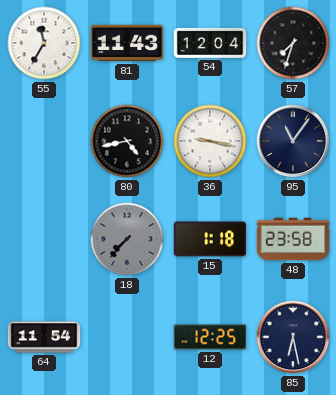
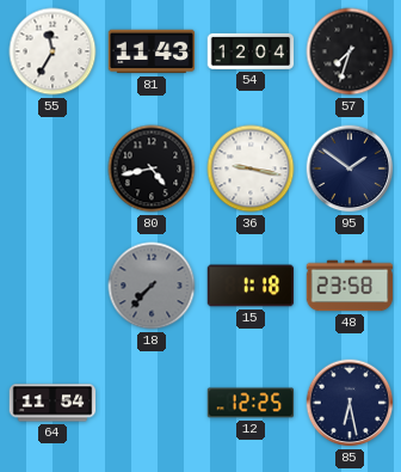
95: 11:06 -> 1:51 (350, 168)
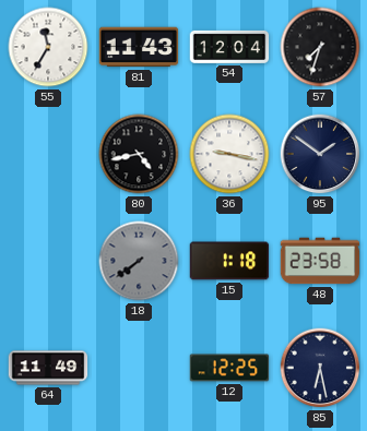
18: 7:37 -> 7:39 (139, 261)
64: 11:54 -> 11:49 (48, 368)
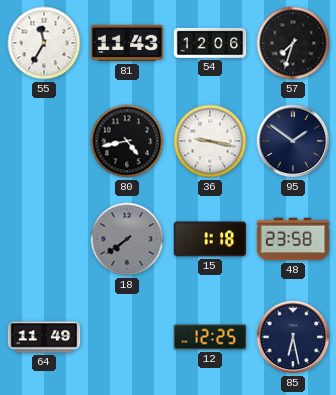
54: 12:04 -> 12:06 (210, 43)
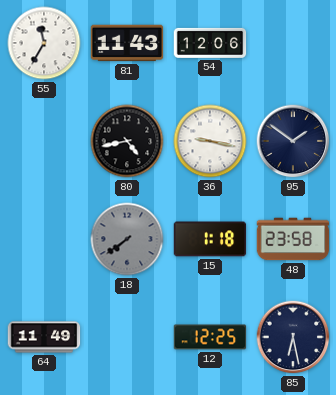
57: 7:33 -> none (293, 43)
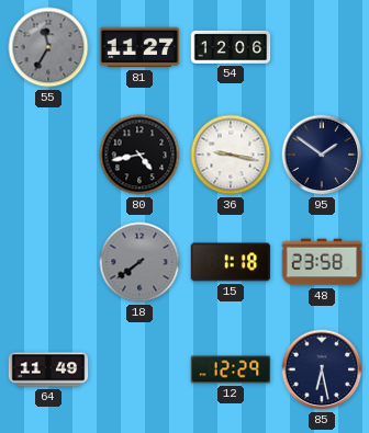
55 dial: white -> grey (48, 47)
81: 11:43 -> 11:27 (139, 47)
12: 12:25 -> 12:29 (231, 369)
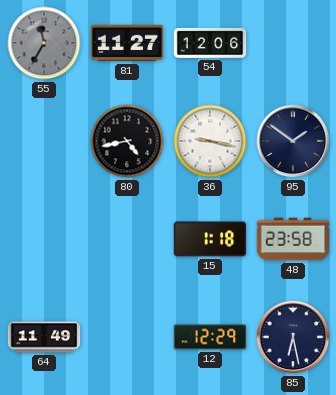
18: 7:39 -> none (139, 262)
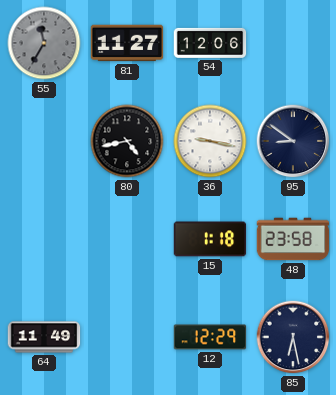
95: 1:51 -> 8:51 (293, 141)
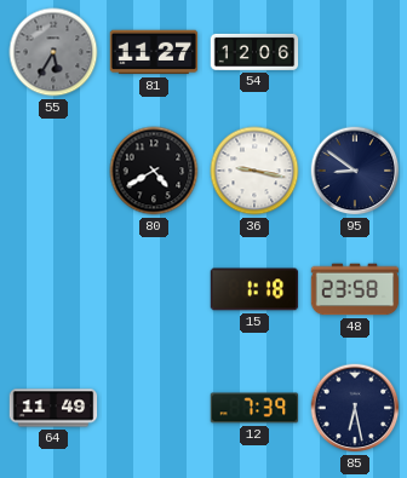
55: 11:35 -> 5:35 (53, 52)
80: 4:43 -> 4:40 (154, 171)
12: 12:29 -> 7:39 (254, 408)
